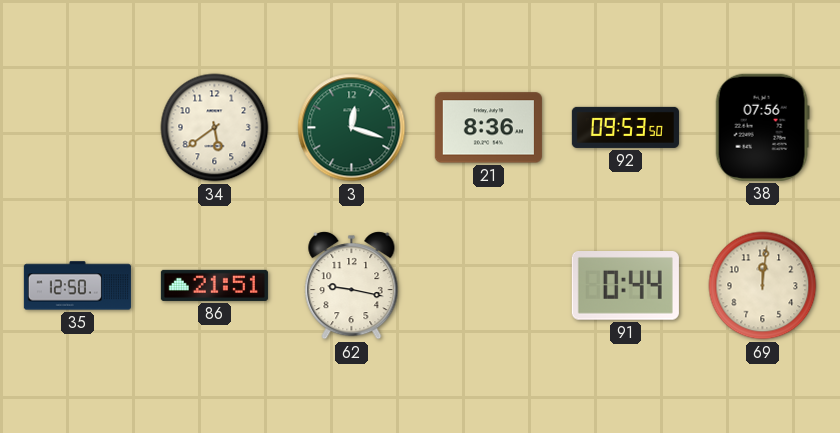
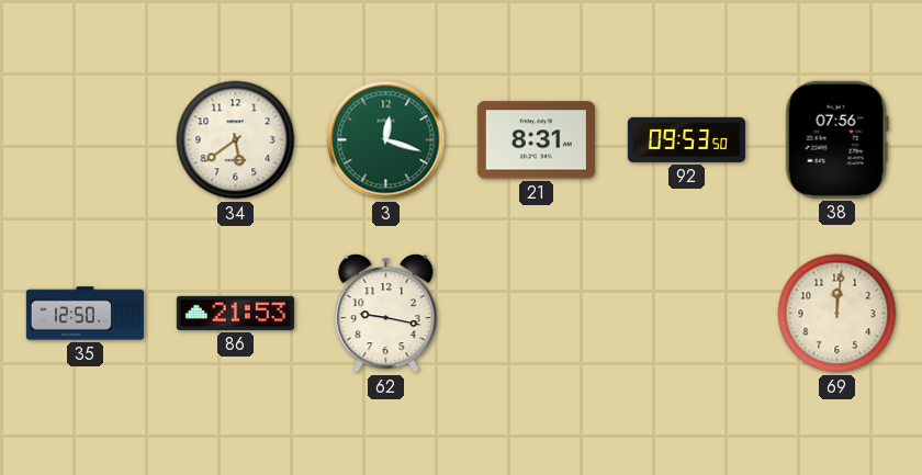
21: 8:36 -> 8:31 (536, 140)
86: 21:51 -> 21:53 (235, 313)
91: 0:44 -> none (625, 286)
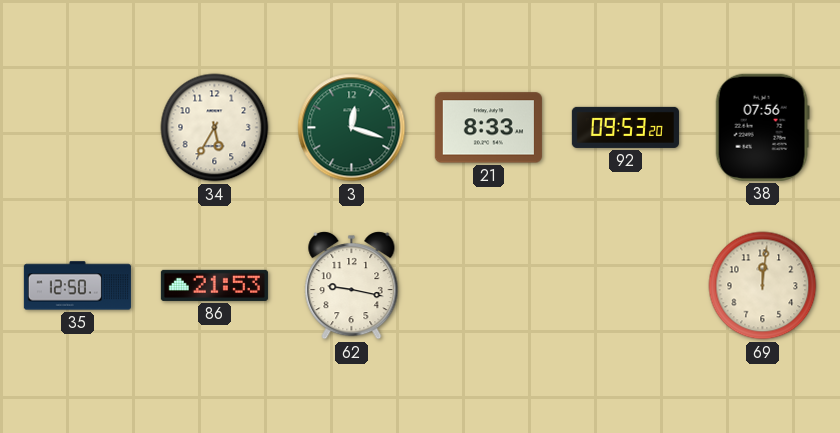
34: 5:39 -> 5:35 (215, 128)
21: 8:31 -> 8:33 (488, 128)
92: 09:53:50 -> 09:53:20 (625, 127)
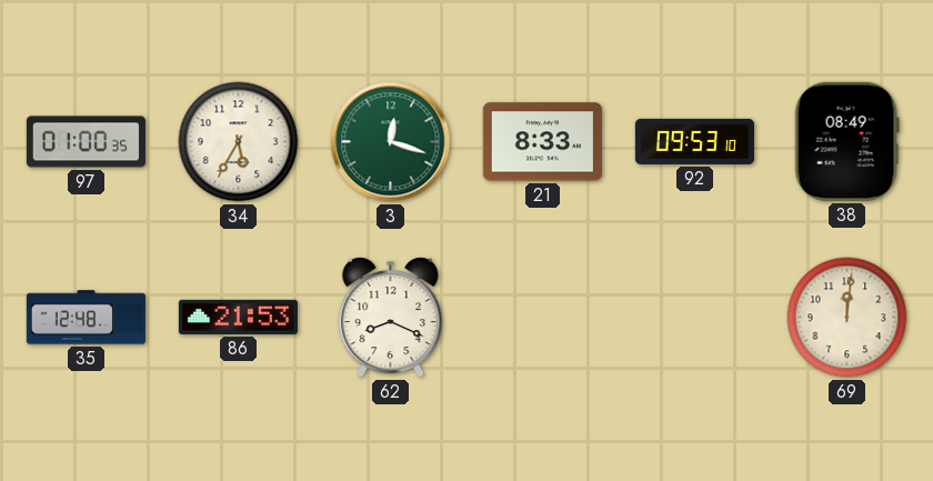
97: none -> 01:00 (86, 142)
92: 09:53:20 -> 09:53:10 (694, 141)
38: 07:56 -> 08:49 (846, 141)
35: 12:50 -> 12:48 (86, 318)
62: 9:17 -> 8:19 (391, 318)
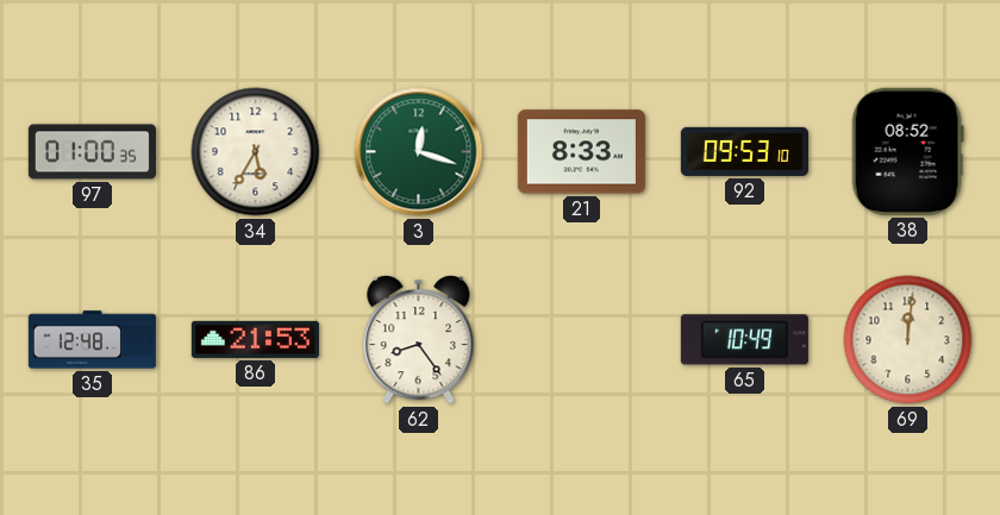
38: 08:49 -> 08:52 (907, 151)
62: 8:19 -> 8:24 (419, 340)
65: none -> 10:49 (744, 340)
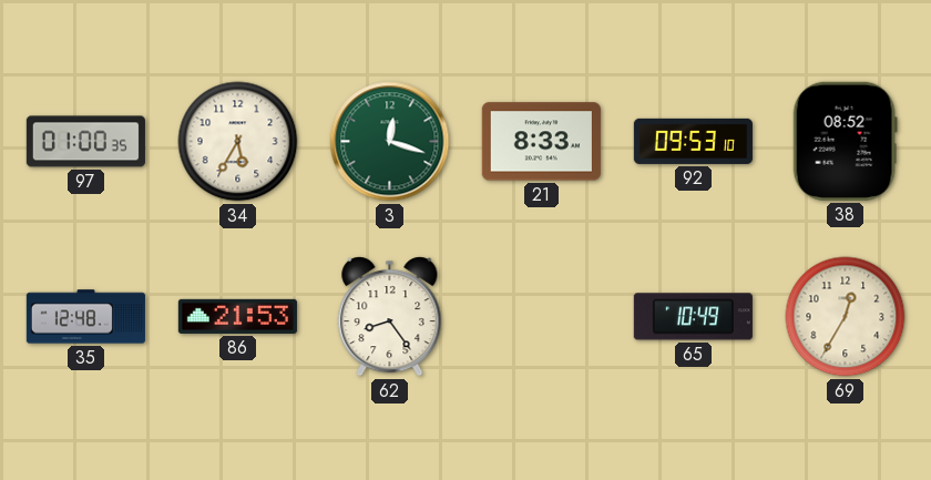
69: 12:01 -> 12:35 (846, 317)
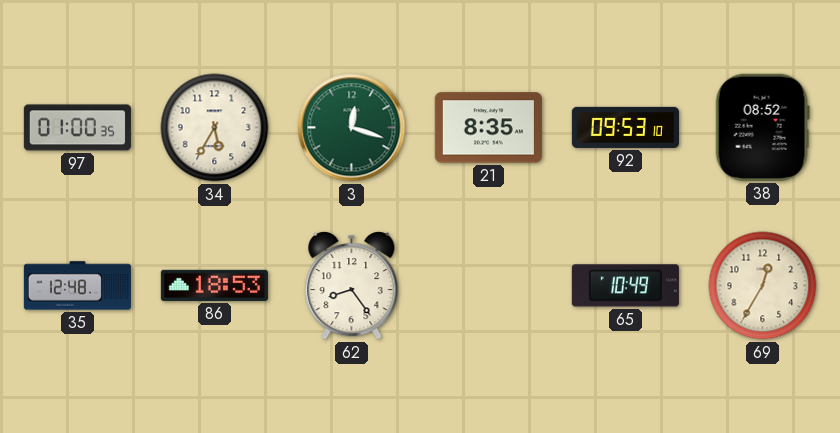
21: 8:33 -> 8:35 (488, 128)
86: 21:53 -> 18:53 (214, 285)
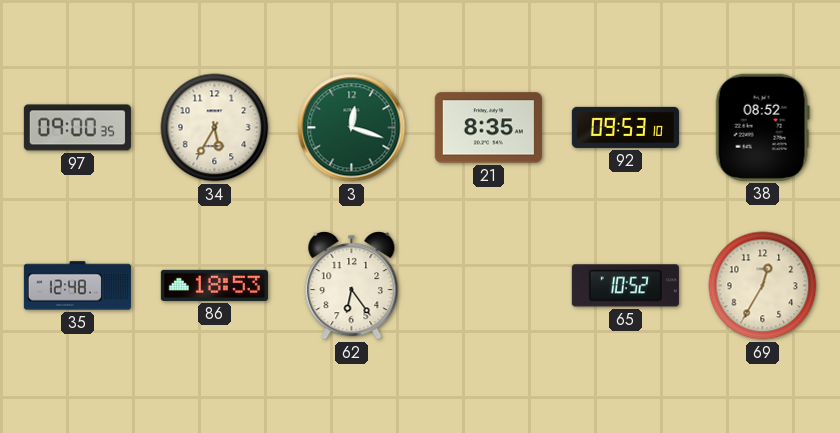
97: 01:00 -> 09:00 (77, 128)
62: 8:24 -> 6:24 (352, 286)
65: 10:49 -> 10:52 (625, 286)
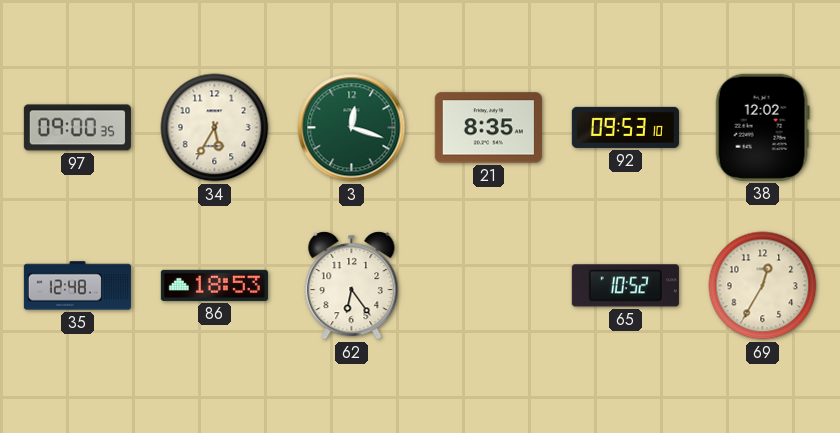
38: 08:52 -> 12:02 (762, 127)
